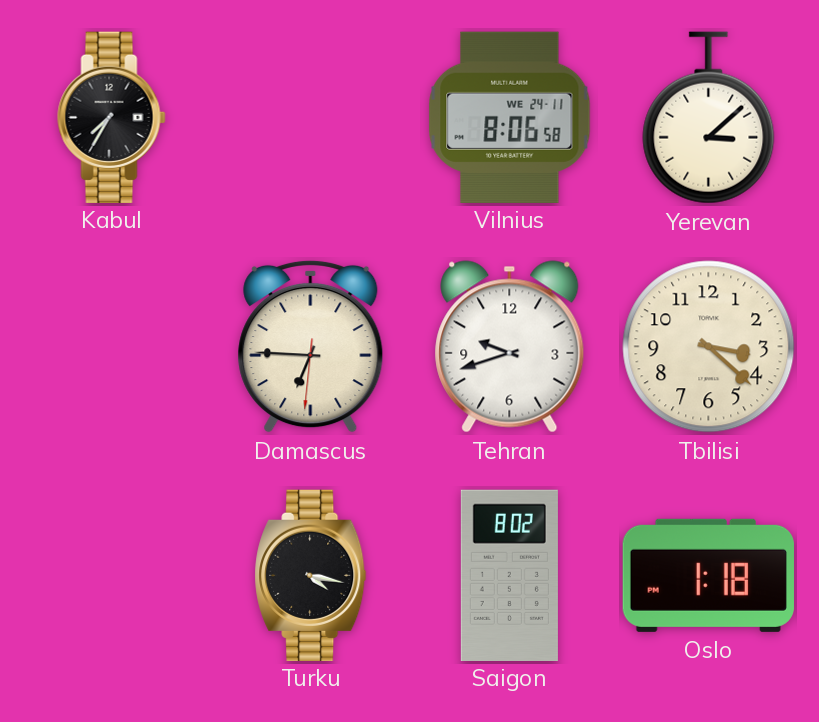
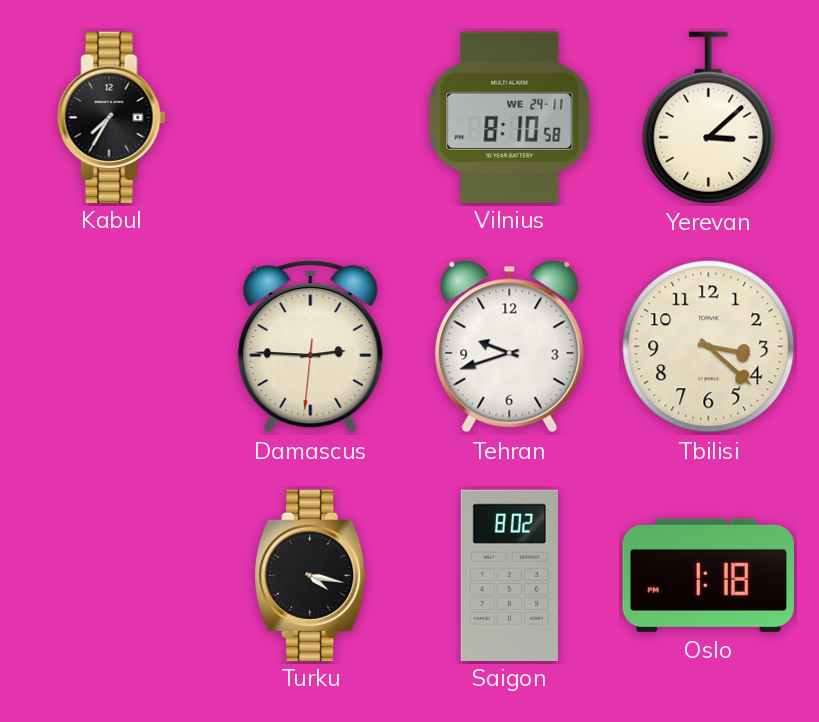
Vilnius: 8:06 -> 8:10 (510, 117)
Damascus: 6:45 -> 2:45 (311, 346)
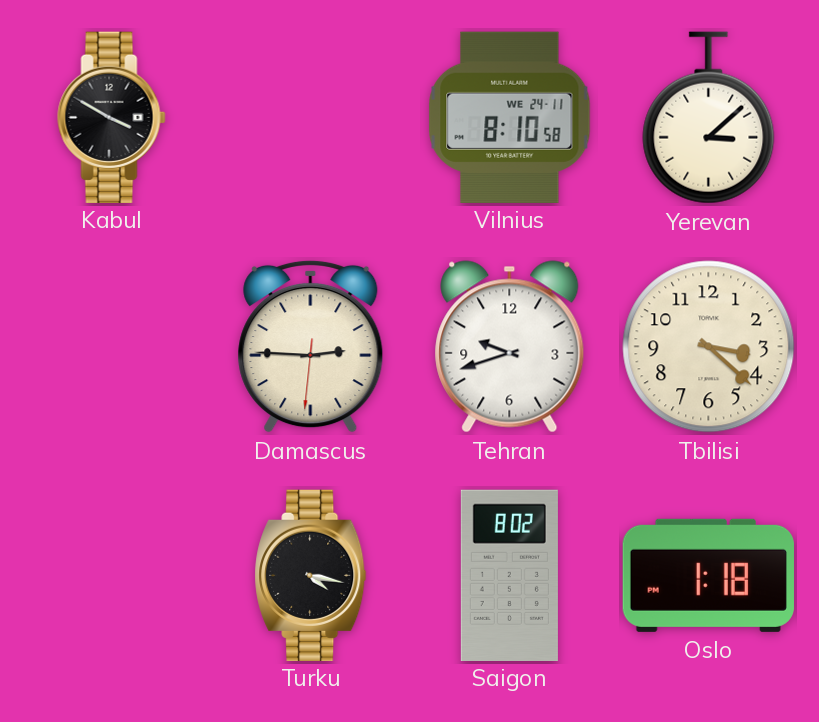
Kabul: 7:35 -> 3:50 (112, 117)
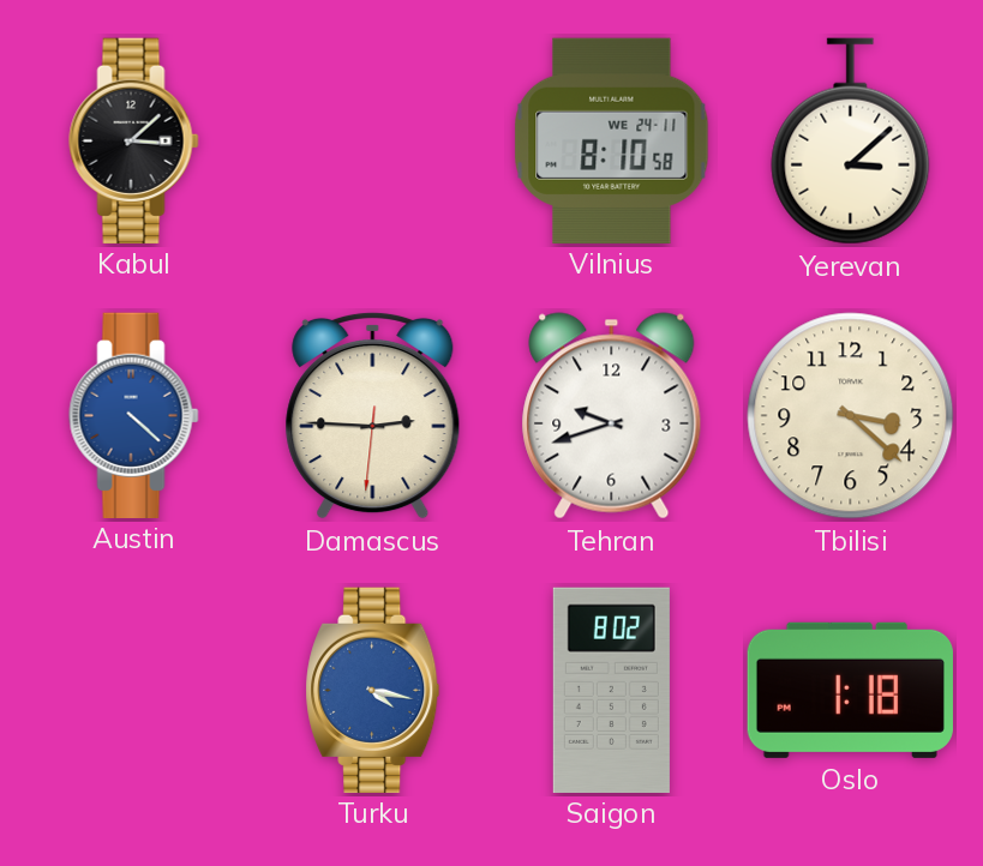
Kabul: 3:50 -> 3:08 (134, 140)
Austin: none -> 4:22 (134, 415)
Turku dial: black -> blue (373, 690)
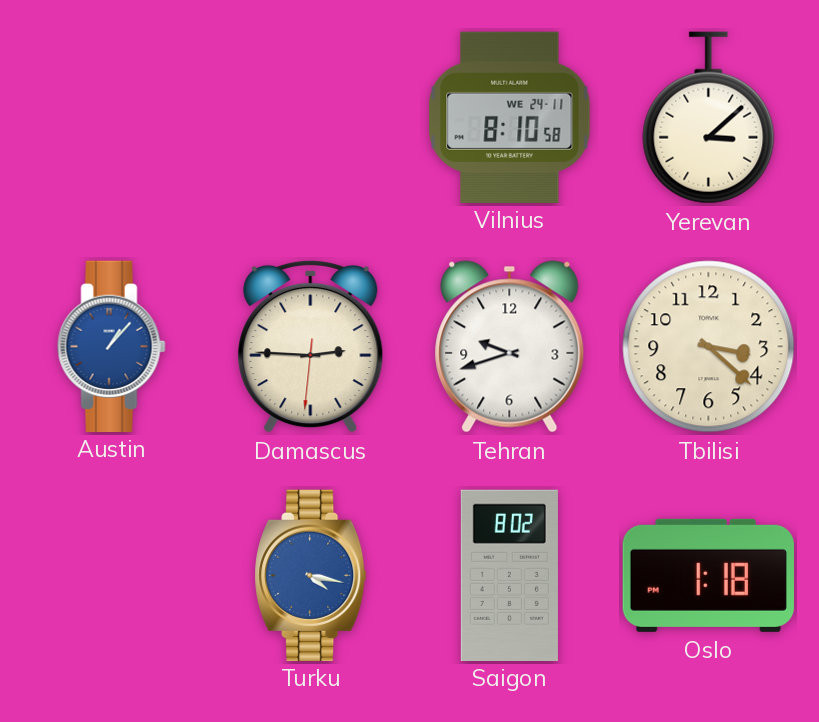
Kabul: 3:08 -> none (134, 140)
Austin: 4:22 -> 1:07 (112, 346)
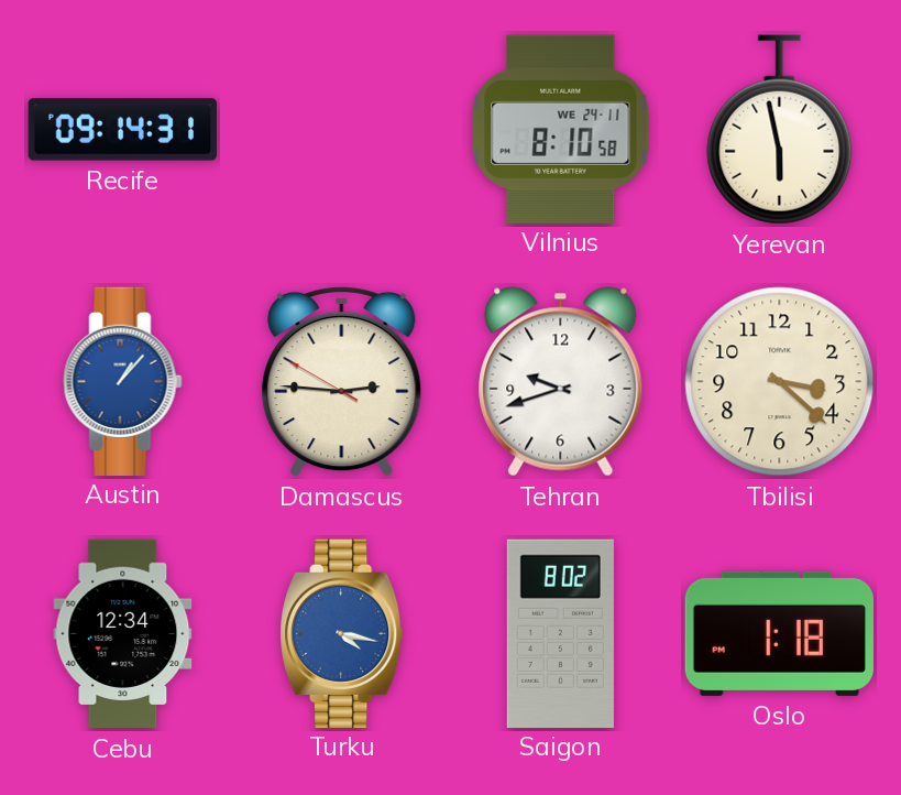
Recife: none -> 09:14 (122, 130)
Yerevan: 3:08 -> 5:58 (780, 130)
Damascus: 2:45:31 -> 2:45:50 (342, 381)
Cebu: none -> 12:34 (123, 634)
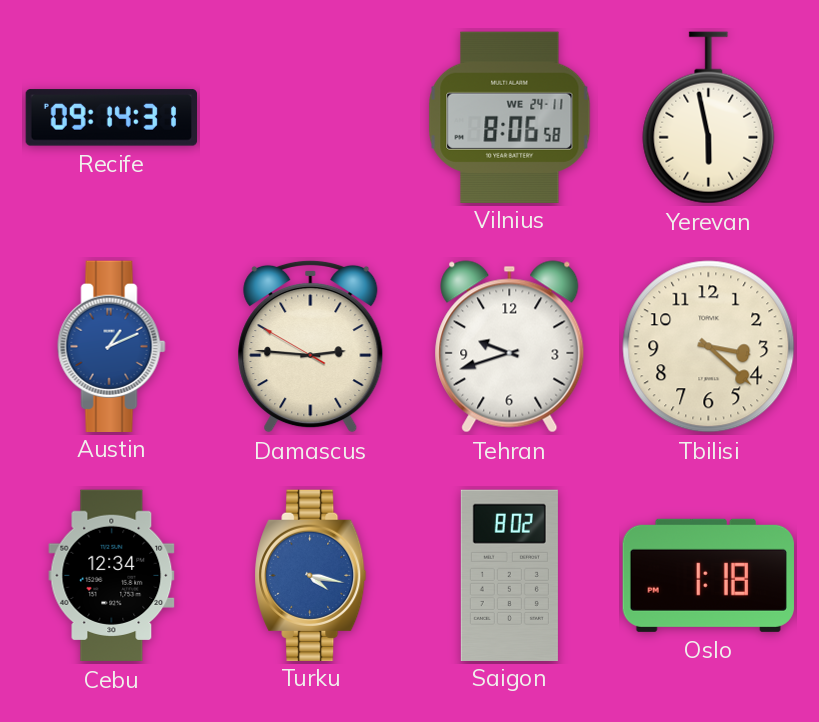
Vilnius: 8:10 -> 8:06 (510, 117)
Austin: 1:07 -> 1:11 (112, 346)
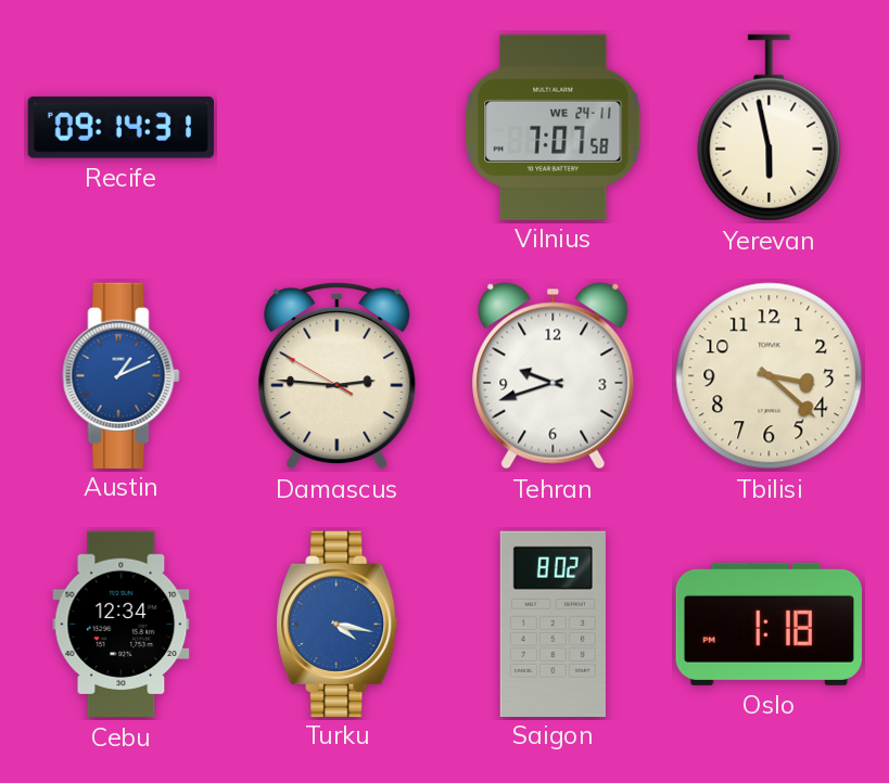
Vilnius: 8:06 -> 7:07 (554, 127)
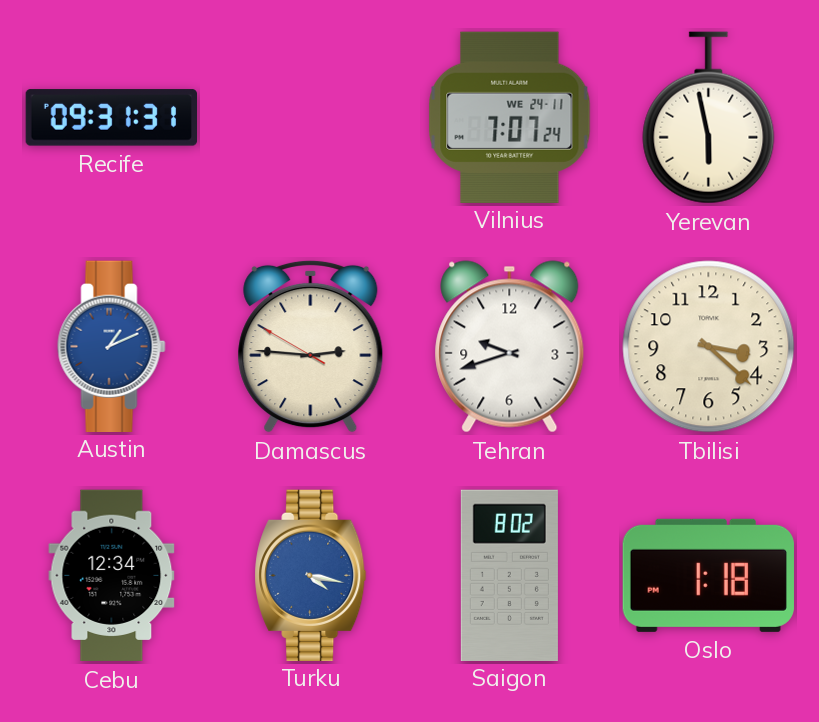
Recife: 09:14 -> 09:31 (111, 118)
Vilnius: 7:07:58 -> 7:07:24 (510, 117)
